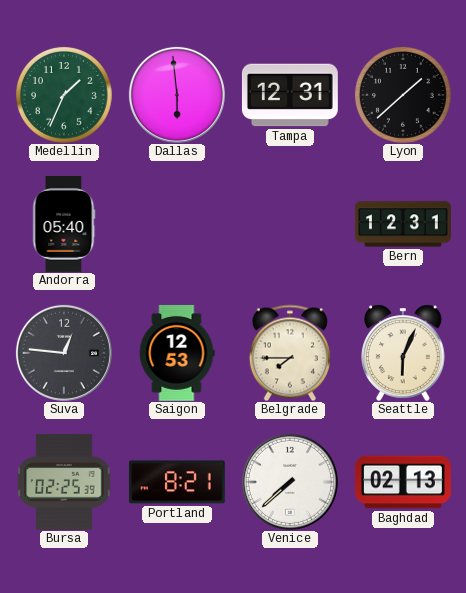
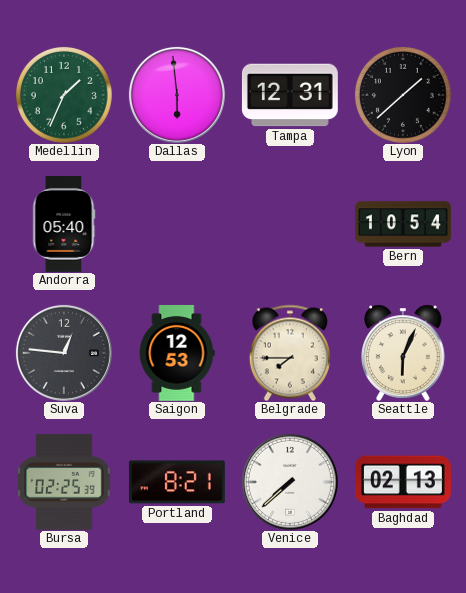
Bern: 12:31 -> 10:54 (403, 224)
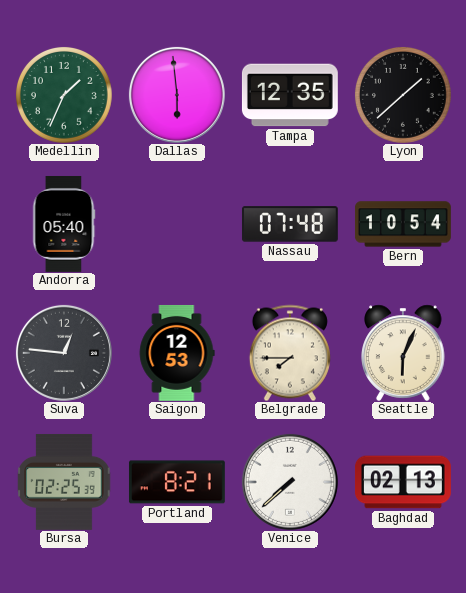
Tampa: 12:31 -> 12:35 (290, 95)
Nassau: none -> 07:48 (290, 224)
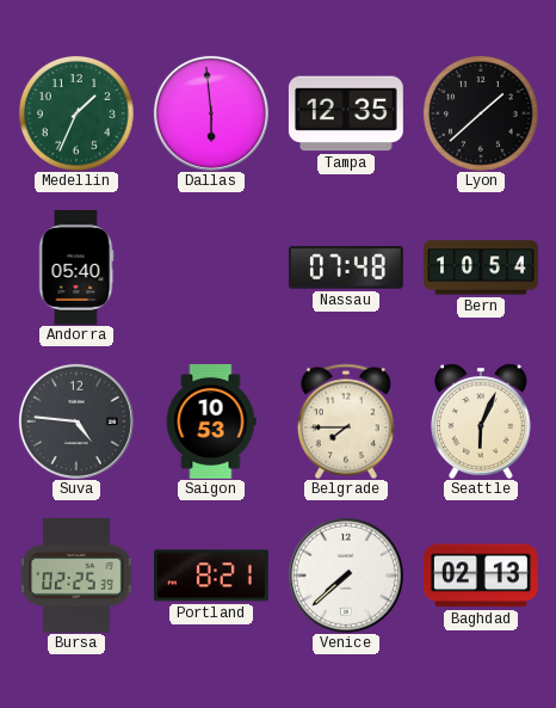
Suva: 12:46 -> 4:46 (76, 421)
Saigon: 12:53 -> 10:53 (211, 421)
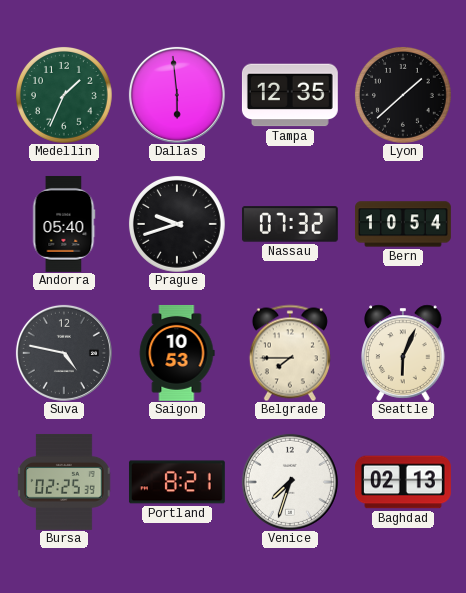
Prague: none -> 9:42 (177, 224)
Nassau: 07:48 -> 07:32 (290, 224)
Suva: 4:46 -> 4:47 (64, 353)
Venice: 7:38 -> 7:33 (290, 482)
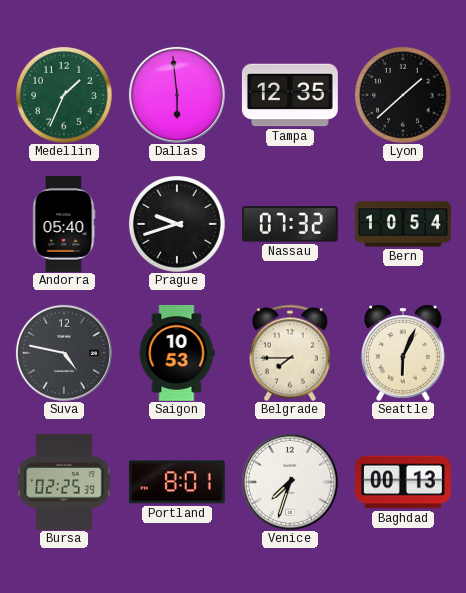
Portland: 8:21 -> 8:01 (177, 482)
Baghdad: 02:13 -> 00:13 (403, 482)
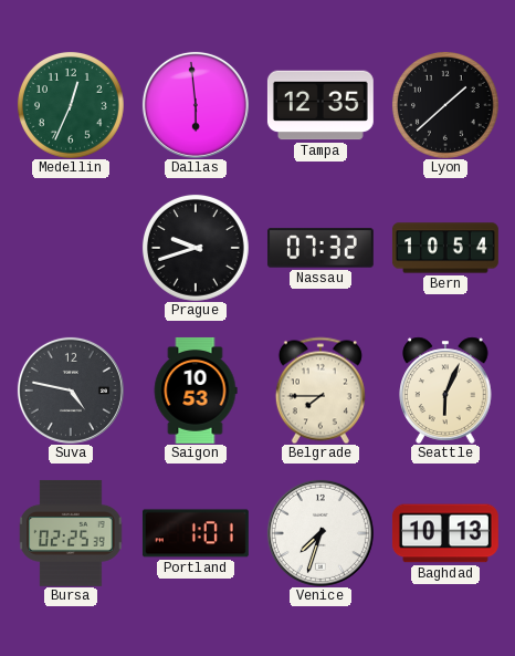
Medellin: 1:34 -> 12:34 (71, 105)
Andorra: 05:40 -> none (64, 224)
Portland: 8:01 -> 1:01 (196, 533)
Baghdad: 00:13 -> 10:13 (445, 533)
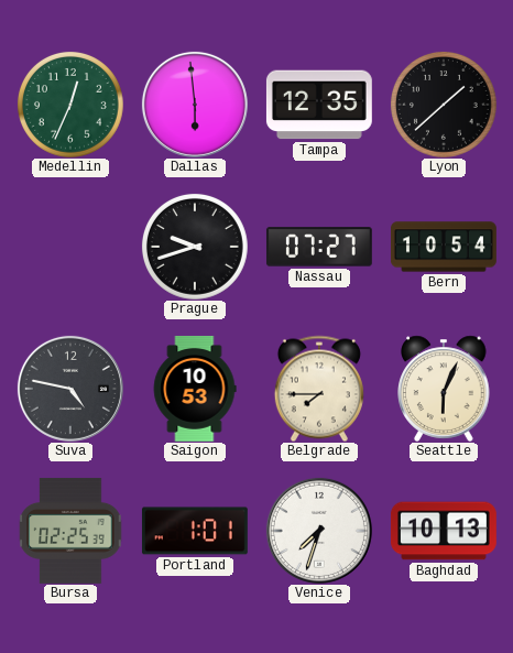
Nassau: 07:32 -> 07:27 (319, 247)
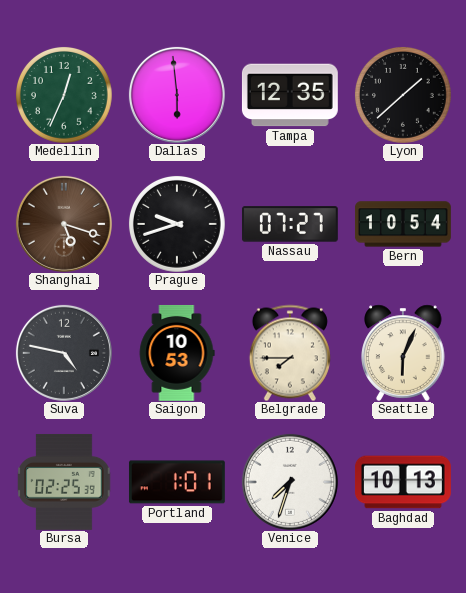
Shanghai: none -> 5:18 (64, 224)
